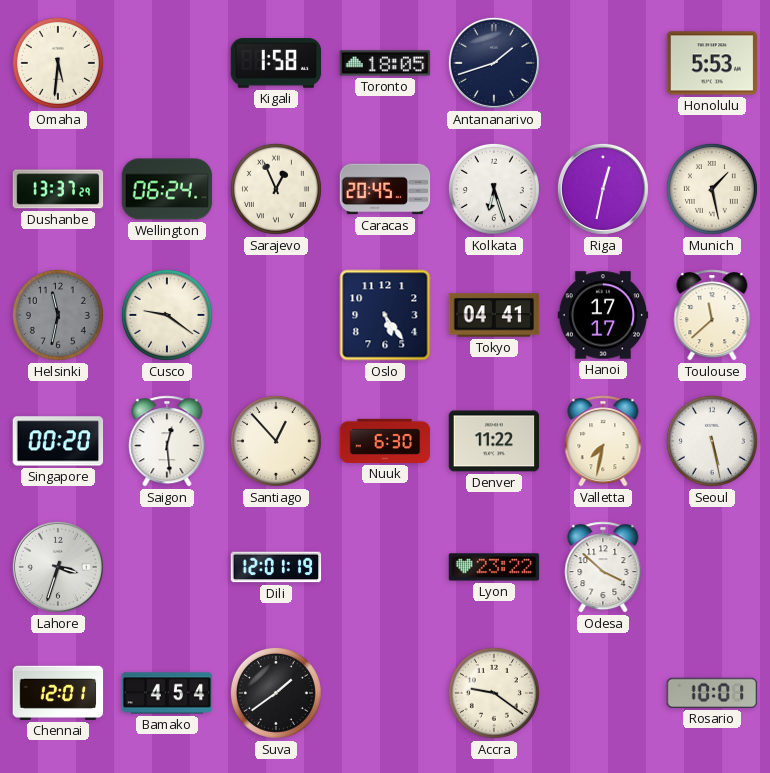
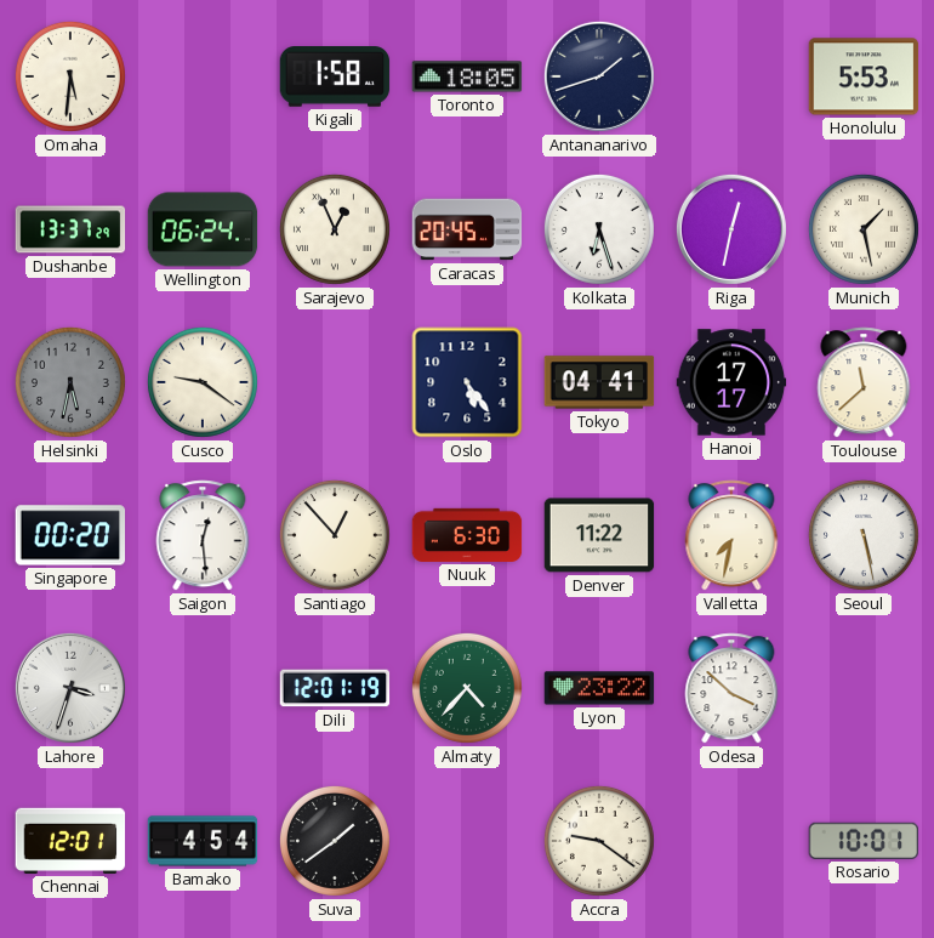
Helsinki: 11:32 -> 5:32 (70, 382)
Almaty: none -> 4:37 (467, 688)
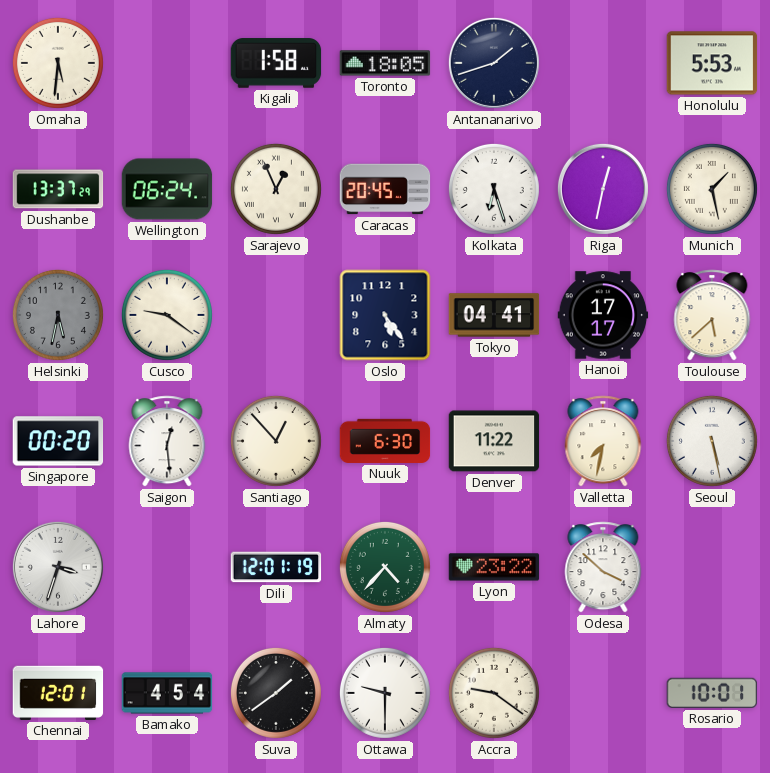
Toulouse: 11:38 -> 5:38 (712, 315)
Ottawa: none -> 9:30 (385, 693)
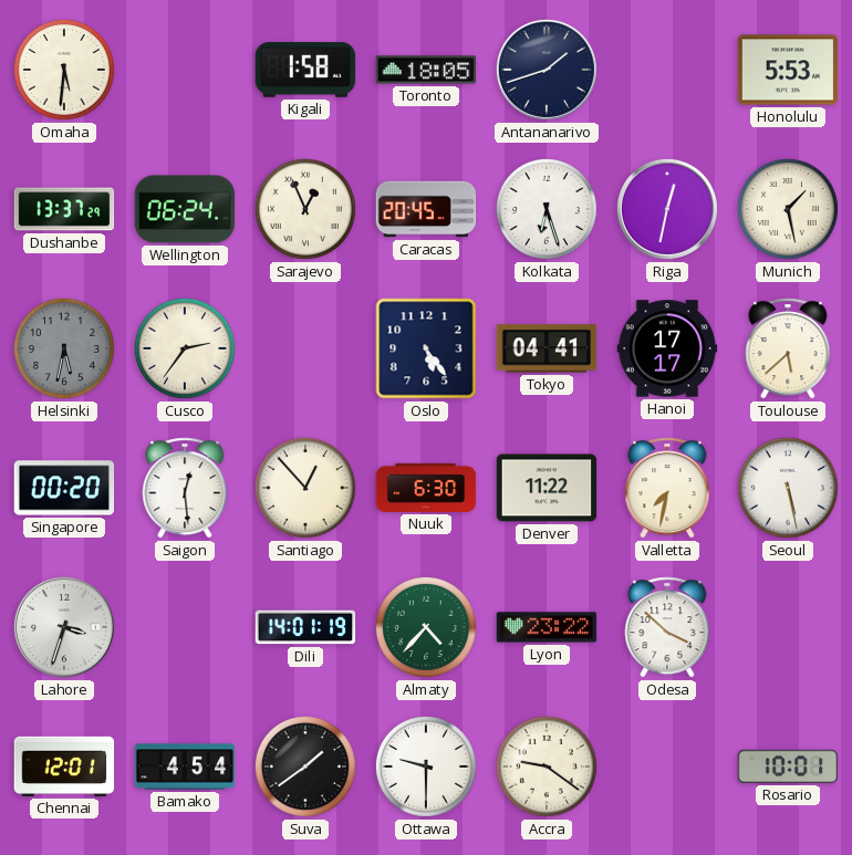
Cusco: 9:21 -> 2:36 (185, 348)
Dili: 12:01 -> 14:01 (305, 627)
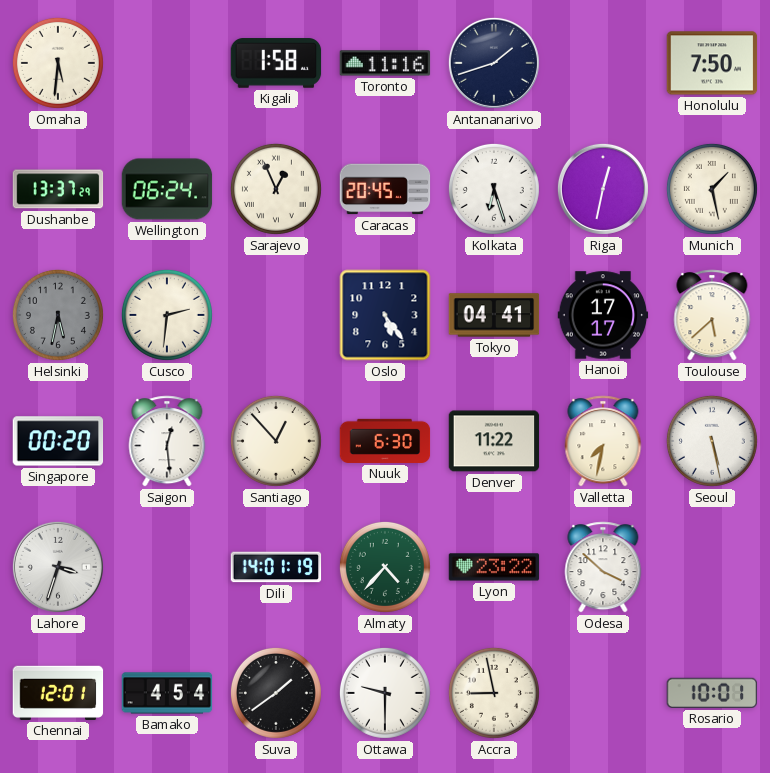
Toronto: 18:05 -> 11:16 (385, 63)
Honolulu: 5:53 -> 7:50 (712, 63)
Cusco: 2:36 -> 2:31 (167, 315)
Accra: 9:21 -> 8:58 (494, 693)
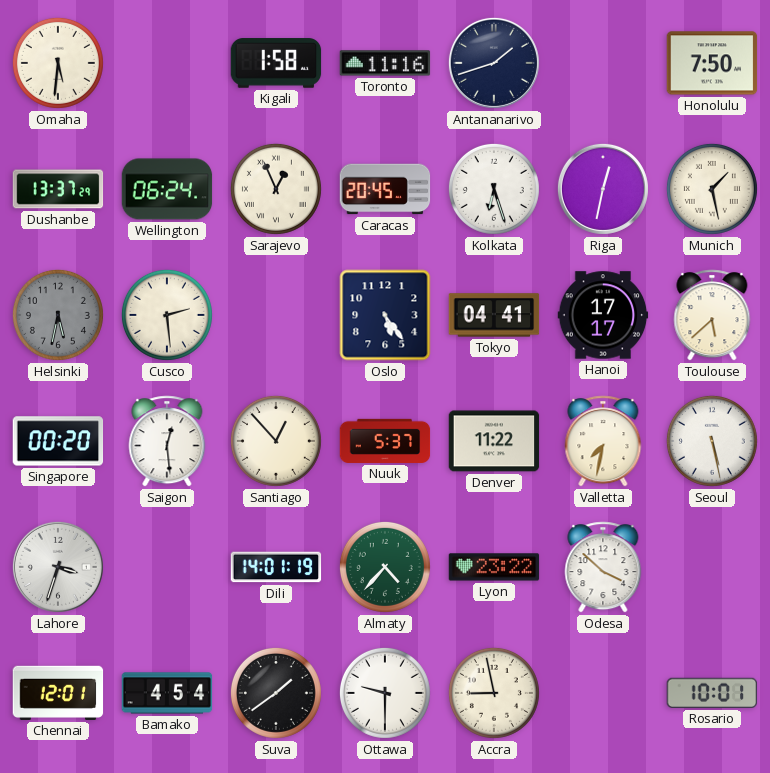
Cusco: 2:31 -> 2:29 (167, 315)
Nuuk: 6:30 -> 5:37 (385, 441)
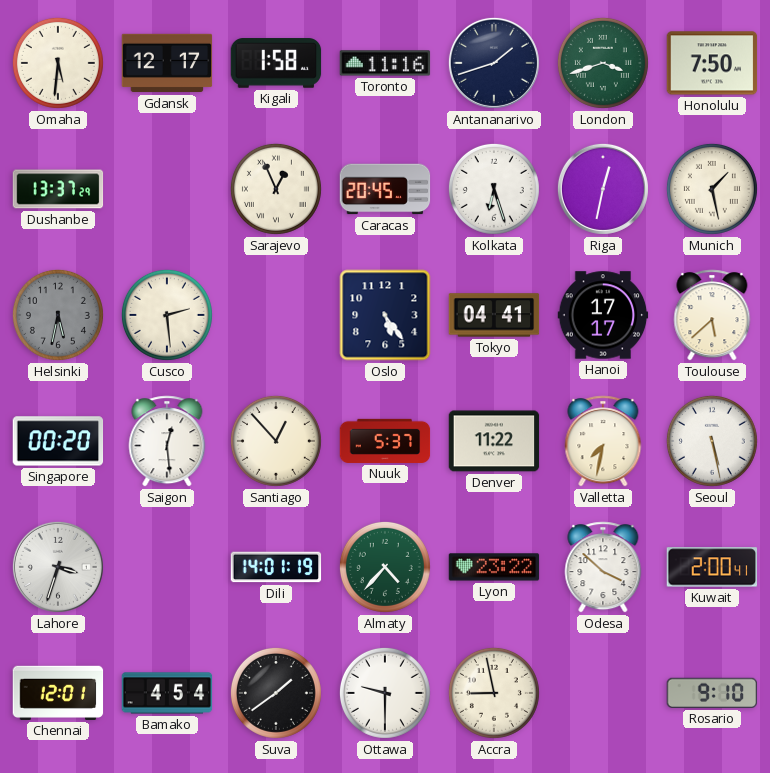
Gdansk: none -> 12:17 (167, 63)
London: none -> 3:42 (603, 63)
Wellington: 06:24 -> none (167, 189)
Kuwait: none -> 2:00 (712, 567)
Rosario: 10:01 -> 9:10 (712, 693)
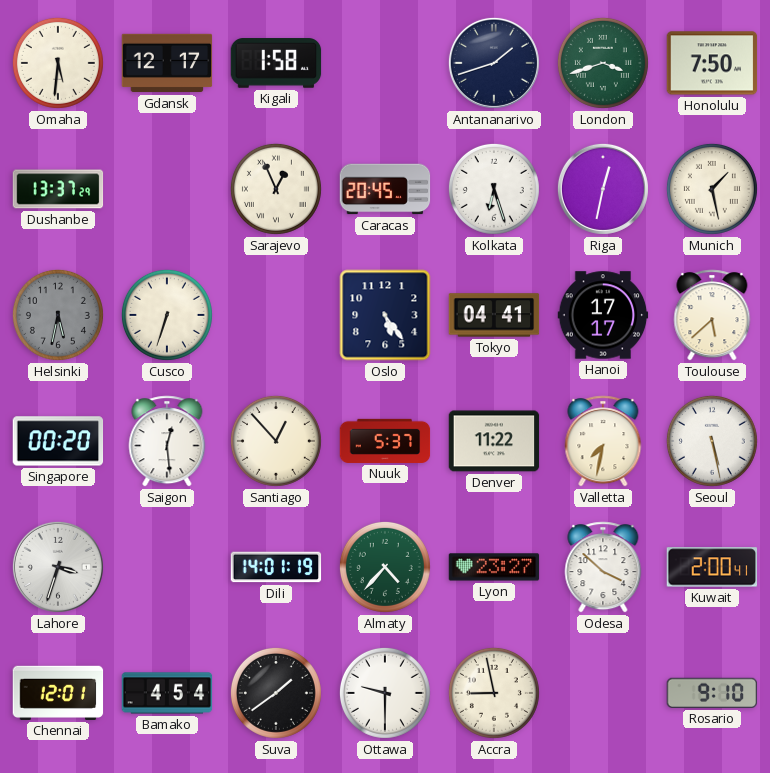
Toronto: 11:16 -> none (385, 63)
Cusco: 2:29 -> 6:33 (167, 315)
Lyon: 23:22 -> 23:27 (494, 567)
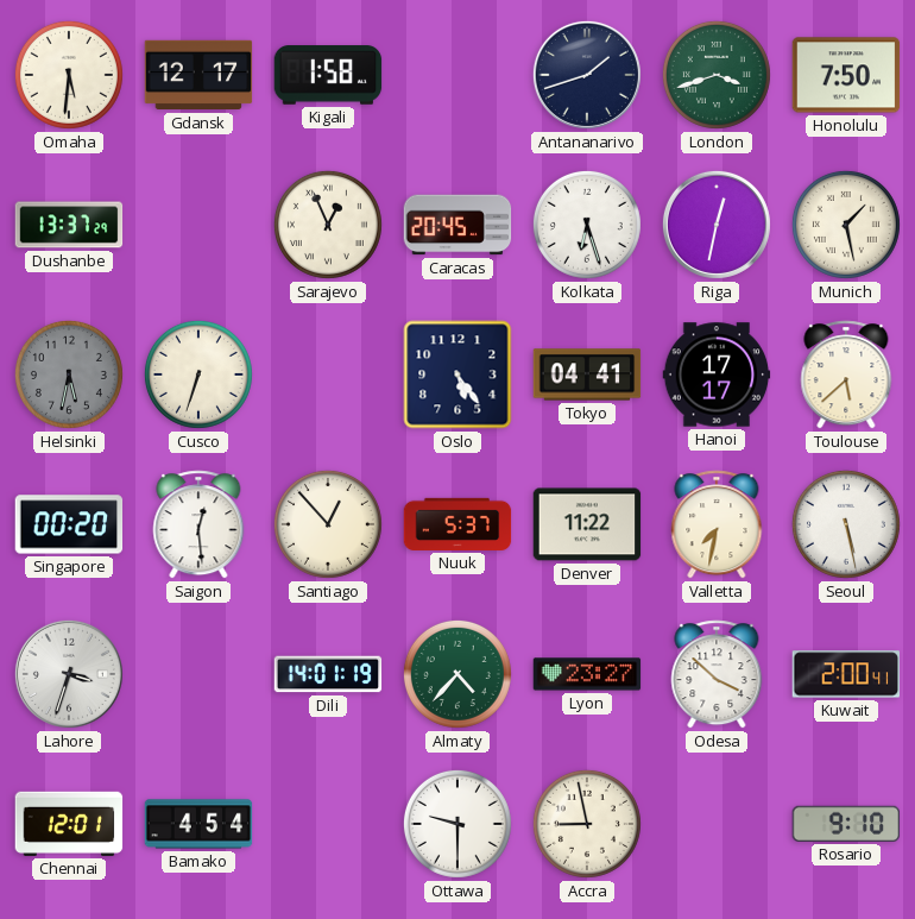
Suva: 1:39 -> none (276, 693)
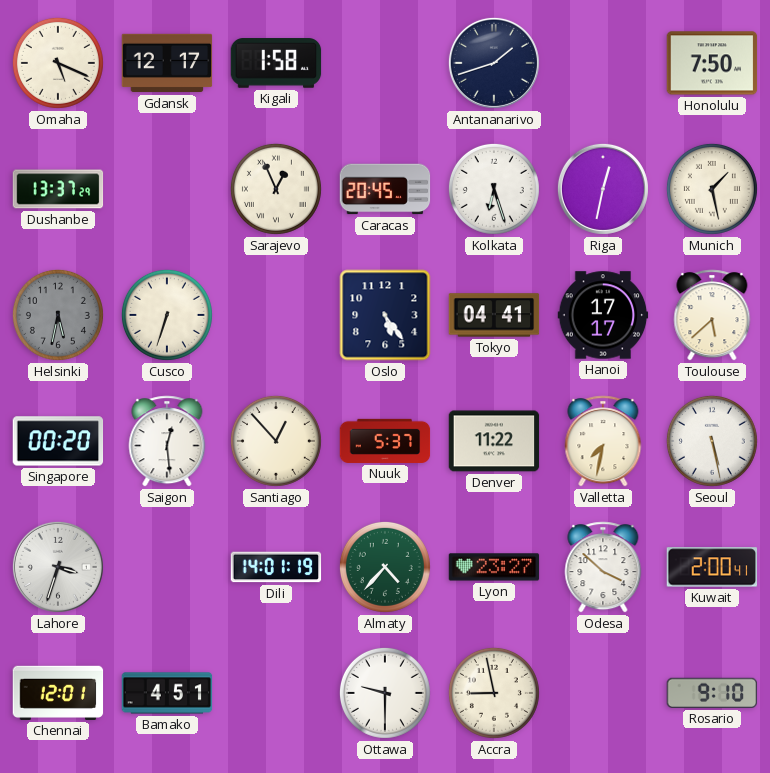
Omaha: 5:31 -> 5:19 (58, 63)
London: 3:42 -> none (717, 75)
Bamako: 4:54 -> 4:51 (167, 693)
